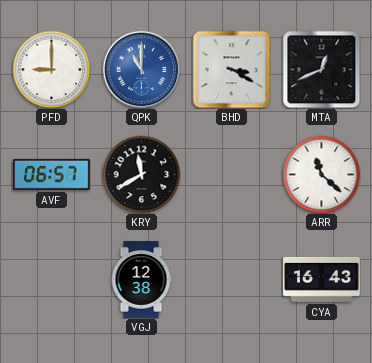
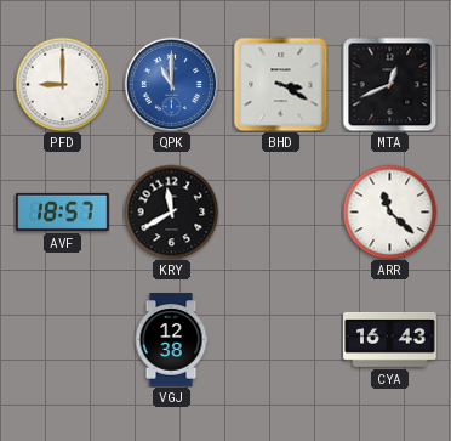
AVF: 06:57 -> 18:57 (63, 211)
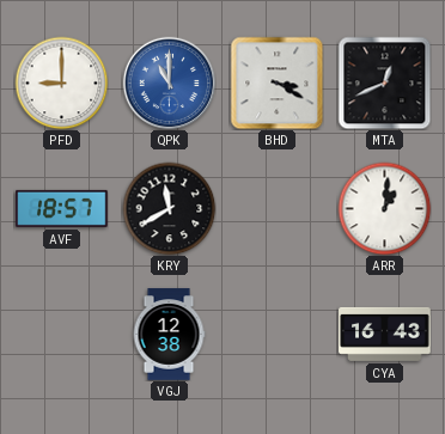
ARR: 11:22 -> 1:01 (384, 208)
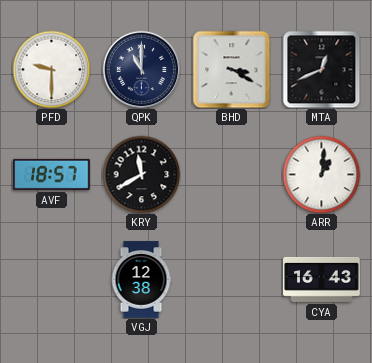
PFD: 9:00 -> 9:30 (51, 69)
QPK dial: blue -> navy (141, 69)
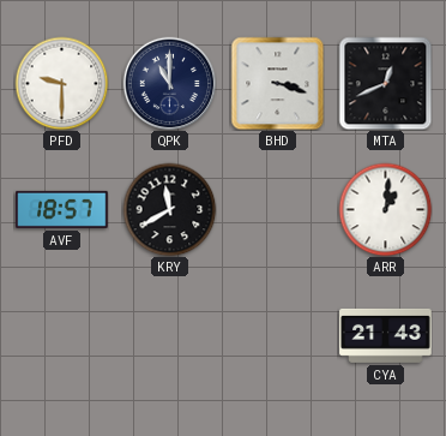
BHD: 3:20 -> 3:18 (277, 83)
VGJ: 12:38 -> none (141, 280)
CYA: 16:43 -> 21:43 (386, 335)
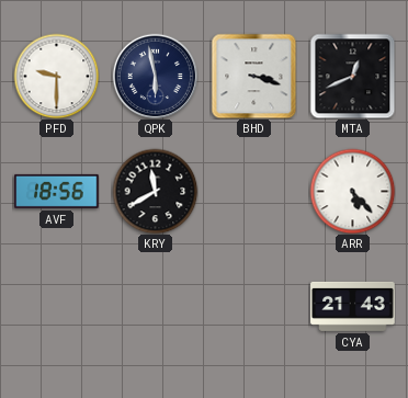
QPK: 11:00 -> 5:58 (155, 76)
AVF: 18:57 -> 18:56 (57, 191)
ARR: 1:01 -> 5:23 (352, 191)
